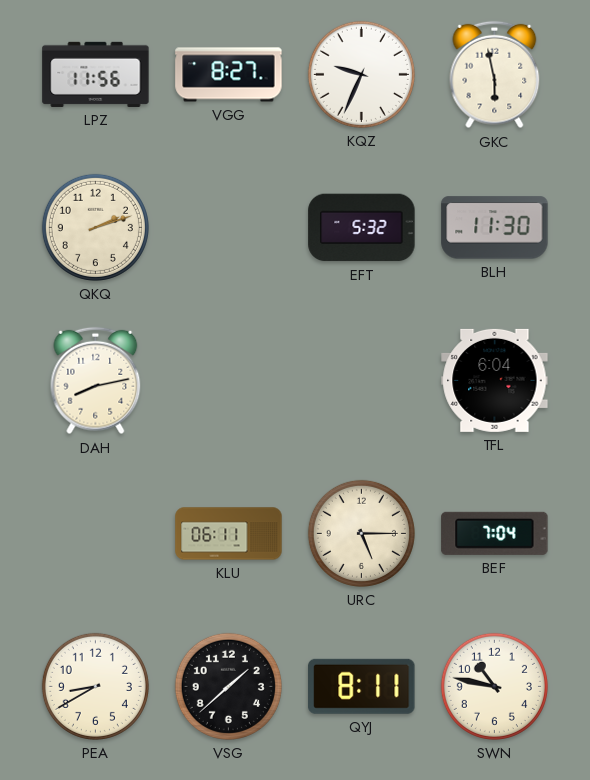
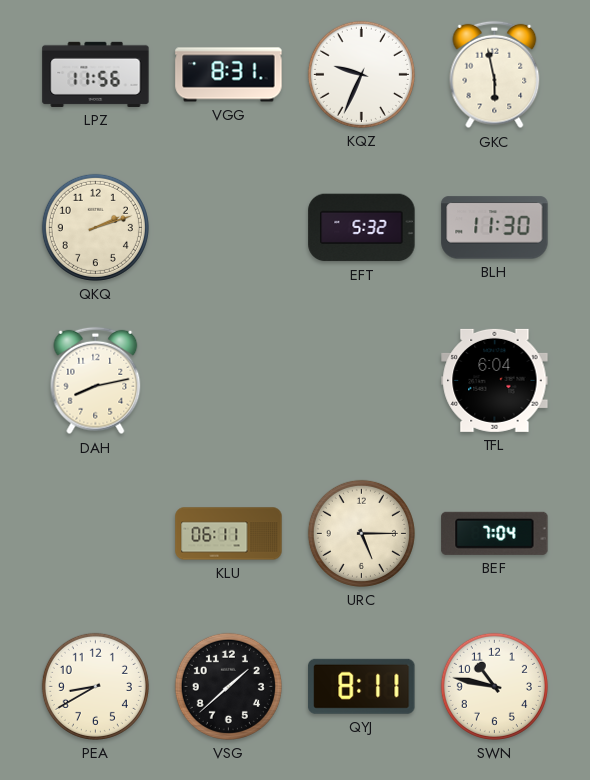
VGG: 8:27 -> 8:31 (229, 75)
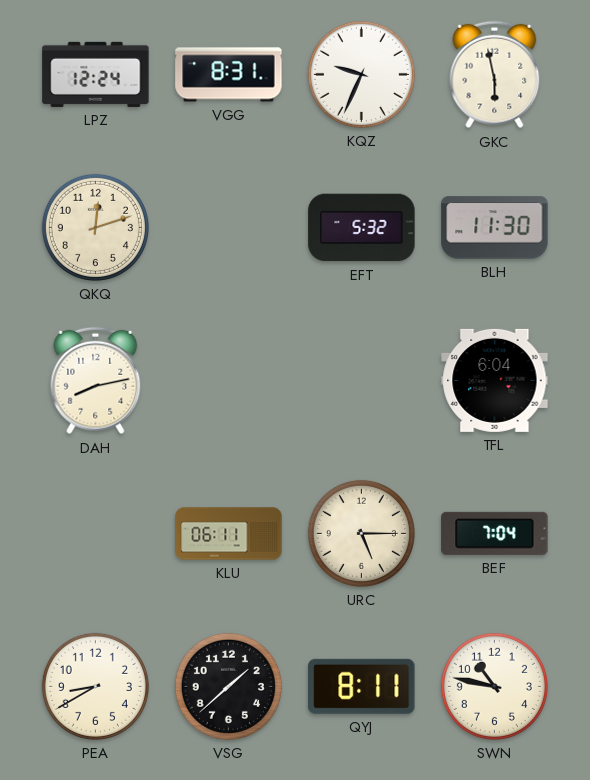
LPZ: 11:56 -> 12:24 (96, 74)
QKQ: 2:12 -> 12:12 (95, 227)
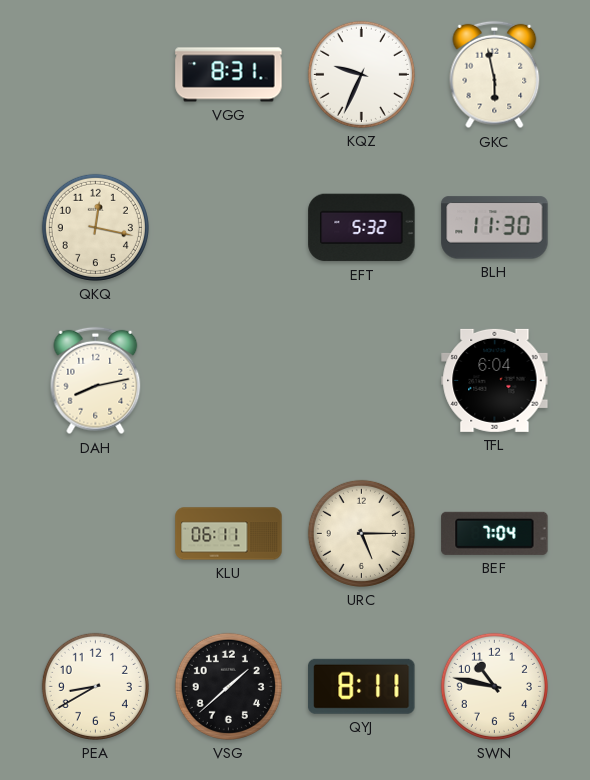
LPZ: 12:24 -> none (96, 74)
QKQ: 12:12 -> 12:17 (95, 227)
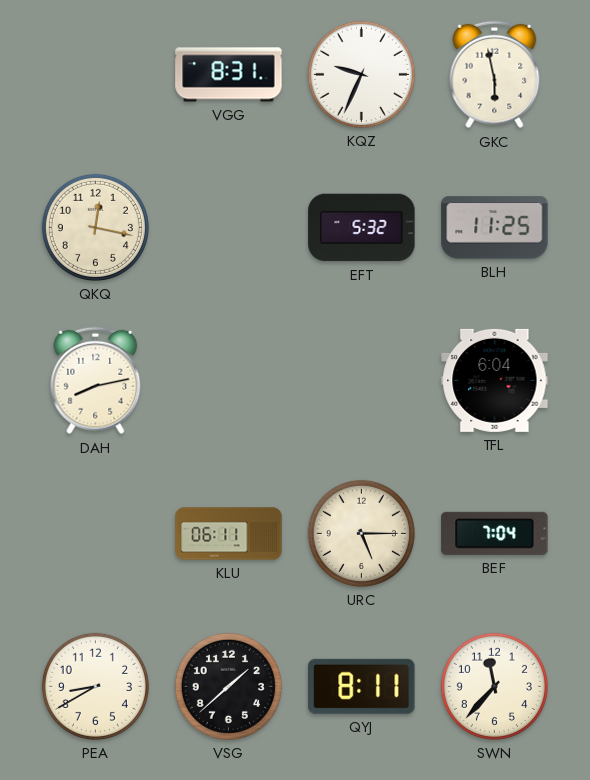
BLH: 11:30 -> 11:25 (495, 228)
SWN: 10:47 -> 11:37 (494, 686)
